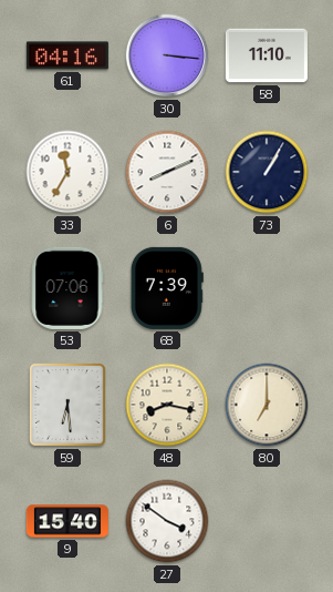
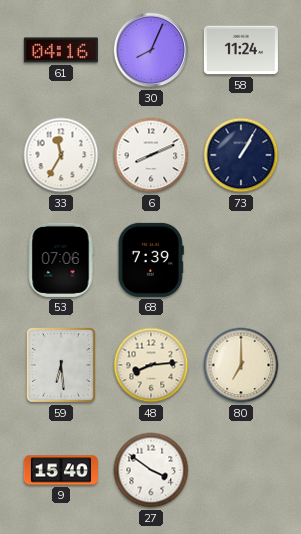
30: 3:16 -> 8:04 (151, 50)
58: 11:10 -> 11:24 (241, 50)
48: 8:17 -> 8:14 (151, 365)
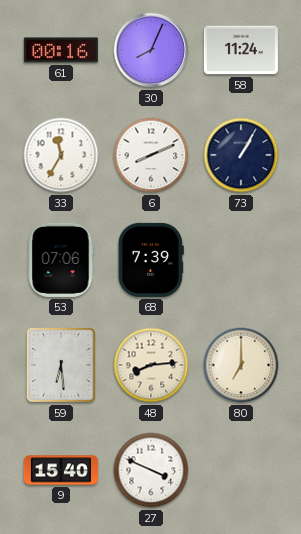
61: 04:16 -> 00:16 (61, 50)
27: 3:51 -> 3:49 (151, 470)
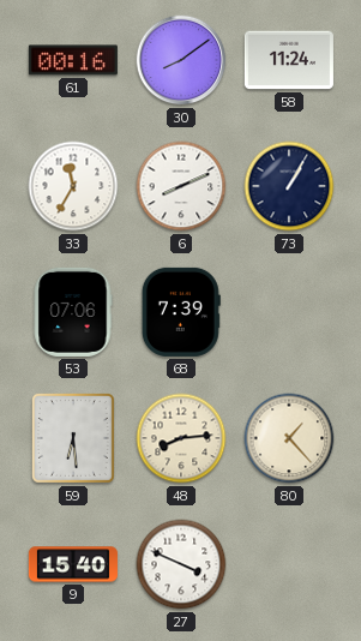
30: 8:04 -> 8:09 (181, 60)
80: 7:00 -> 1:23 (289, 438)
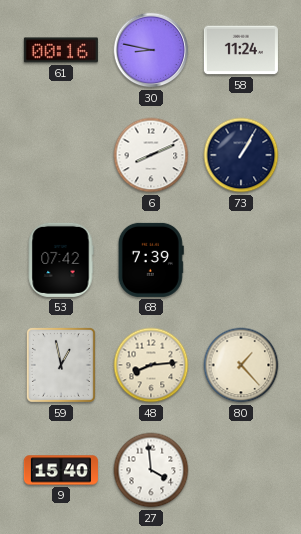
30: 8:09 -> 8:47 (151, 50)
33: 11:35 -> none (73, 186)
53: 07:06 -> 07:42 (61, 260)
59: 6:29 -> 12:58 (61, 365)
27: 3:49 -> 3:59 (151, 470)
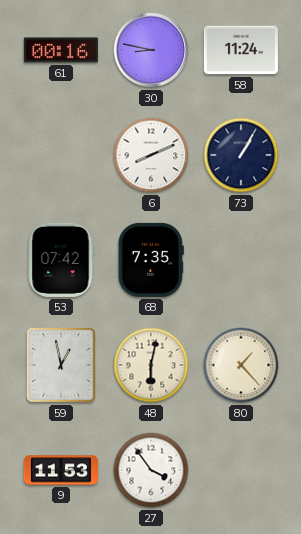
68: 7:39 -> 7:35 (151, 260)
48: 8:14 -> 6:02 (151, 365)
9: 15:40 -> 11:53 (61, 470)
27: 3:59 -> 3:54 (151, 470)
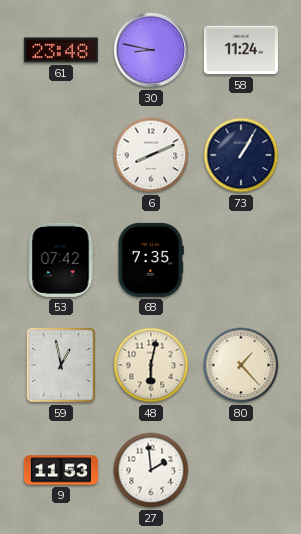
61: 00:16 -> 23:48 (61, 50)
27: 3:54 -> 1:59 (151, 470)
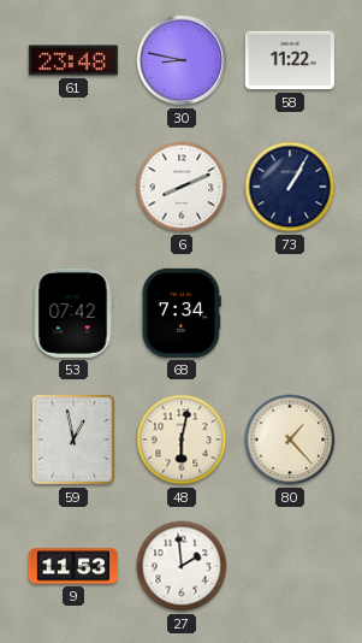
58: 11:24 -> 11:22 (290, 60)
68: 7:35 -> 7:34 (182, 313)
